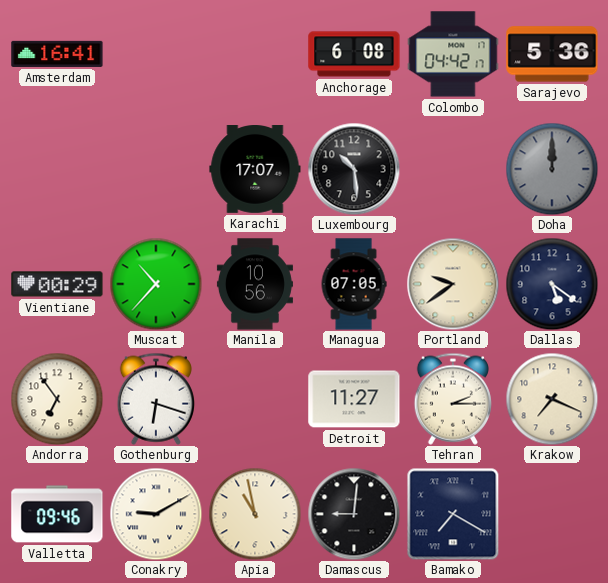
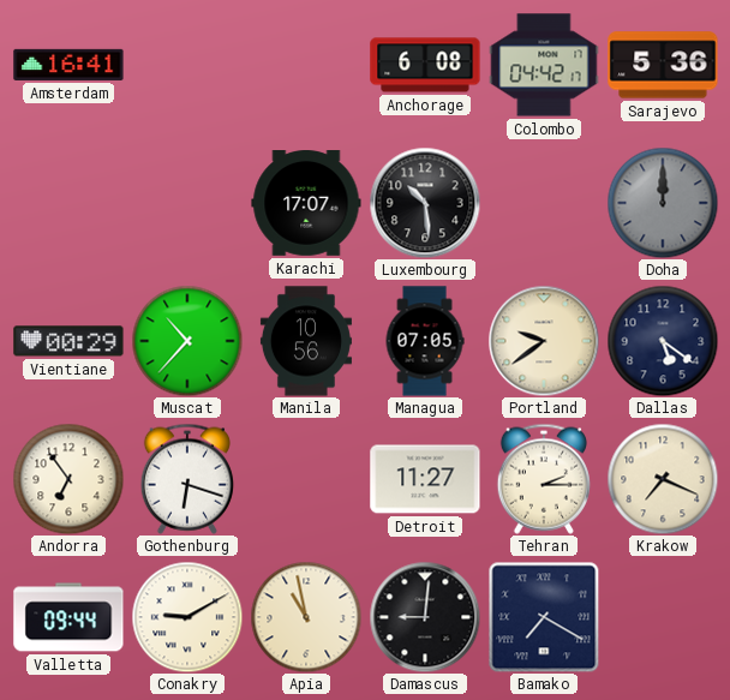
Valletta: 09:46 -> 09:44 (68, 617)
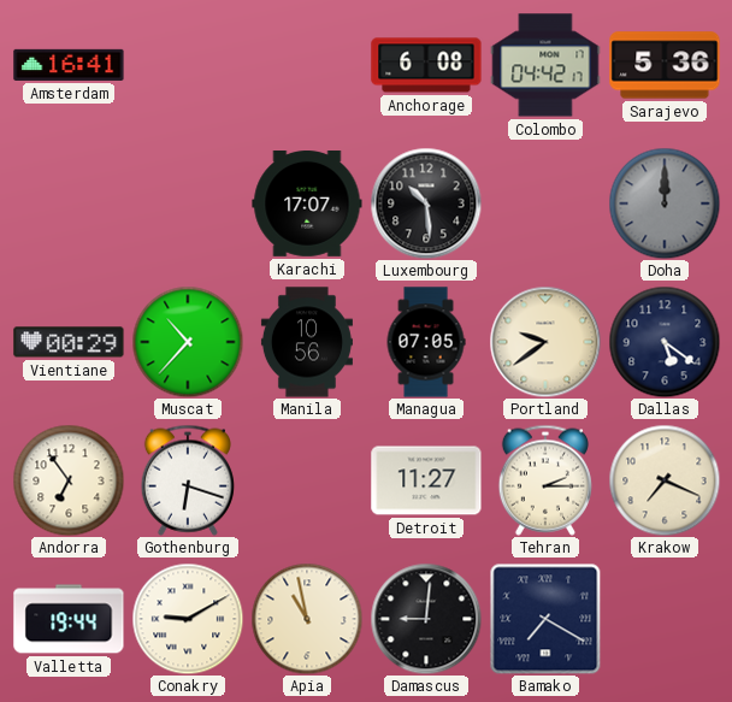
Valletta: 09:44 -> 19:44 (69, 619)
